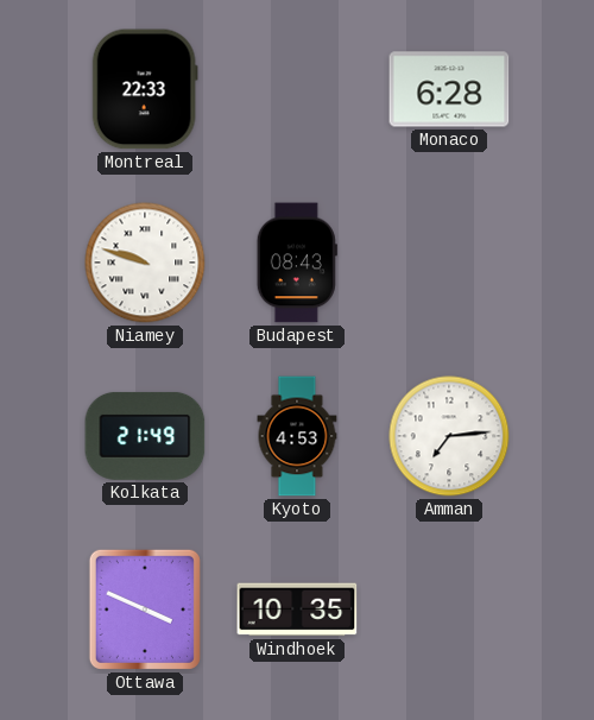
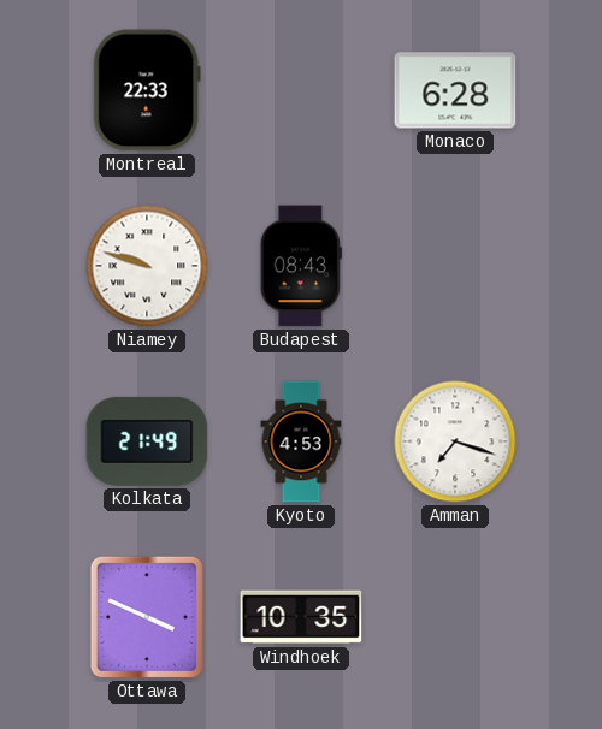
Amman: 7:14 -> 7:18 (455, 441)
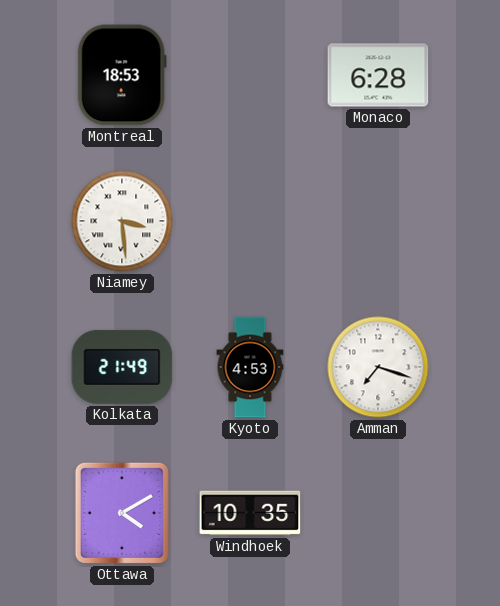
Montreal: 22:33 -> 18:53 (122, 75)
Niamey: 9:48 -> 3:29 (122, 221)
Budapest: 08:43 -> none (301, 266)
Ottawa: 3:49 -> 4:10 (122, 513)
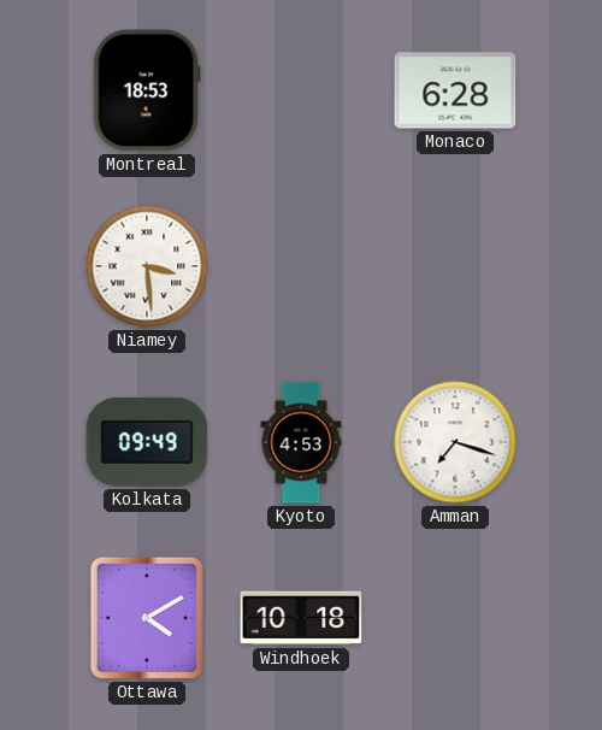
Kolkata: 21:49 -> 09:49 (147, 442)
Windhoek: 10:35 -> 10:18 (301, 618)
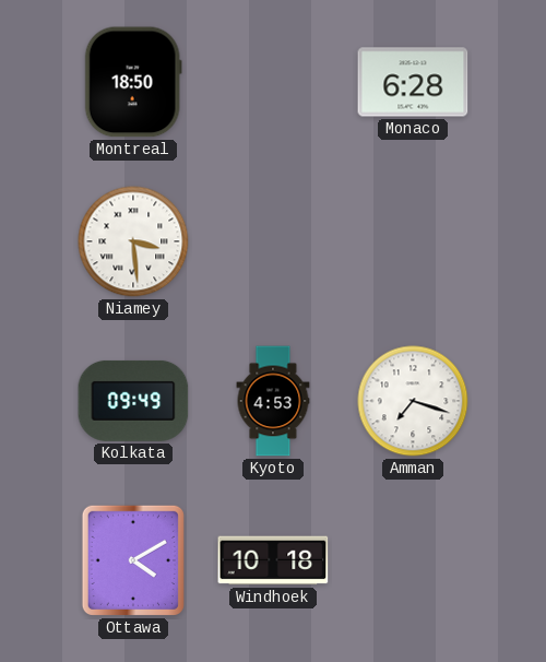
Montreal: 18:53 -> 18:50 (133, 82)
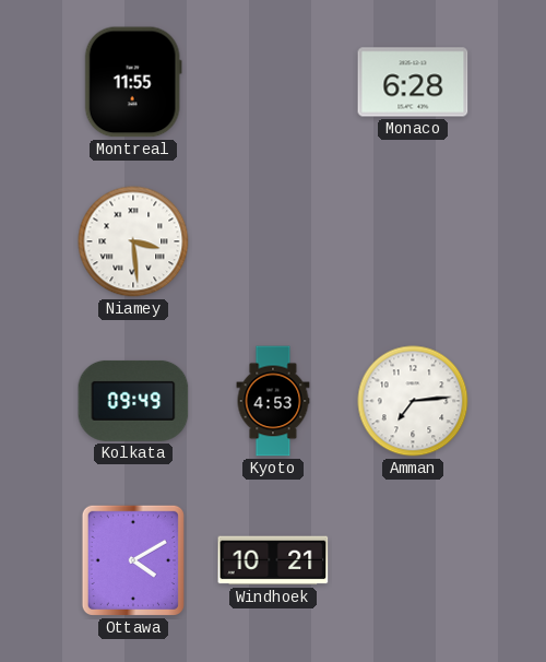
Montreal: 18:50 -> 11:55 (133, 82)
Amman: 7:18 -> 7:14 (413, 401)
Windhoek: 10:18 -> 10:21 (273, 560)
